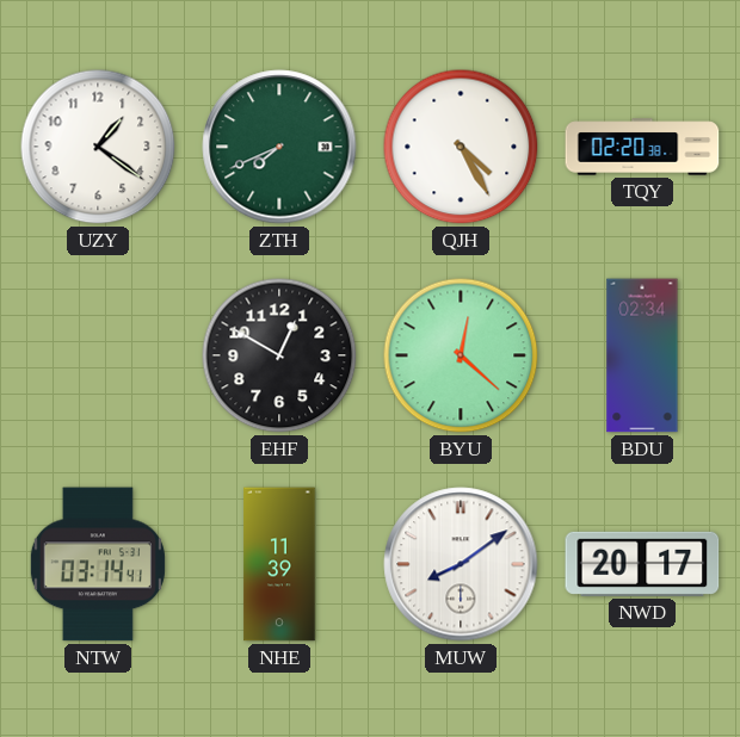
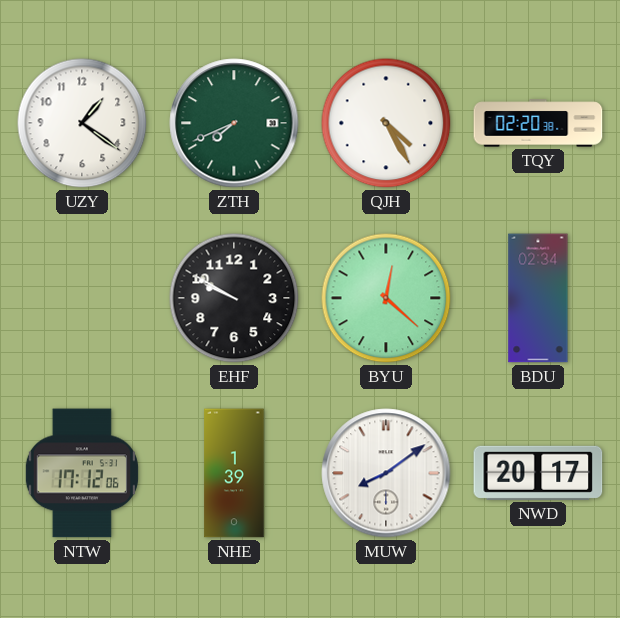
EHF: 12:50 -> 9:50 (234, 298)
NTW: 03:14 -> 17:12 (82, 473)
NHE: 11:39 -> 1:39 (234, 473)
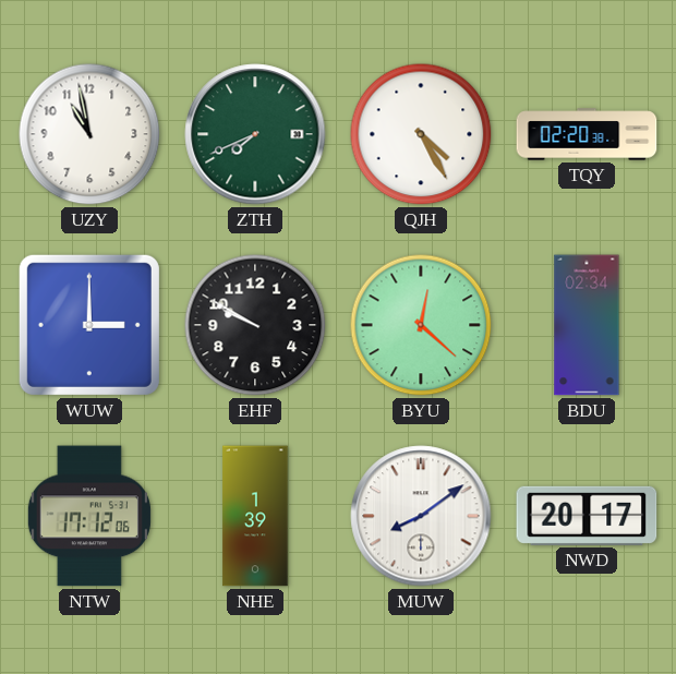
UZY: 1:21 -> 10:58 (89, 134)
WUW: none -> 3:00 (89, 325)
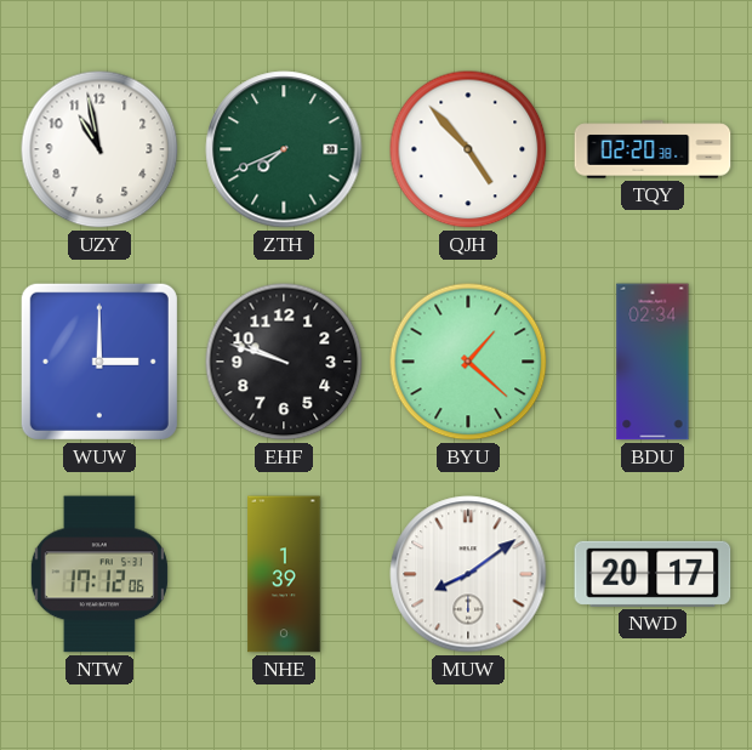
QJH: 4:25 -> 4:53 (468, 149)
EHF: 9:50 -> 9:48 (284, 362)
BYU: 12:22 -> 1:22 (468, 362)
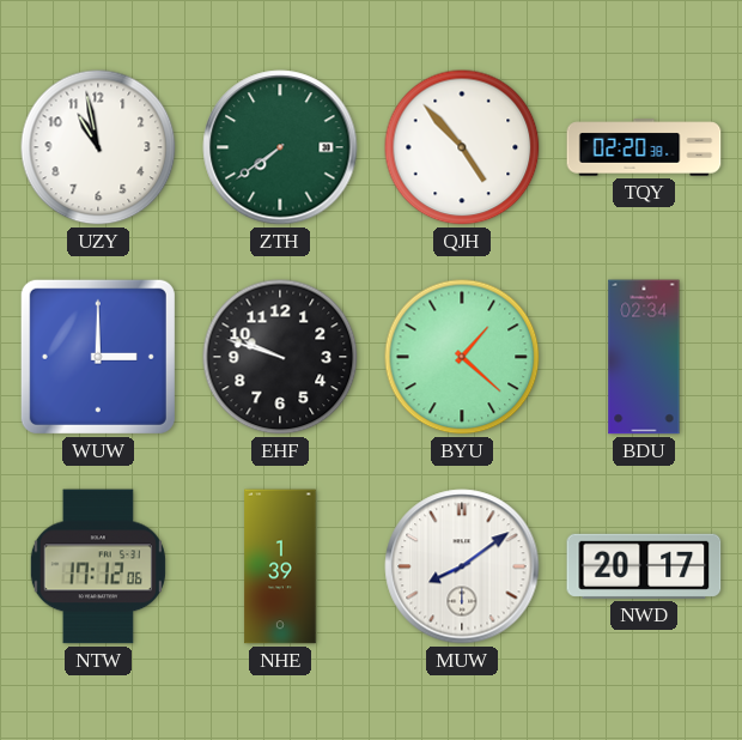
ZTH: 7:41 -> 7:39 (280, 147)
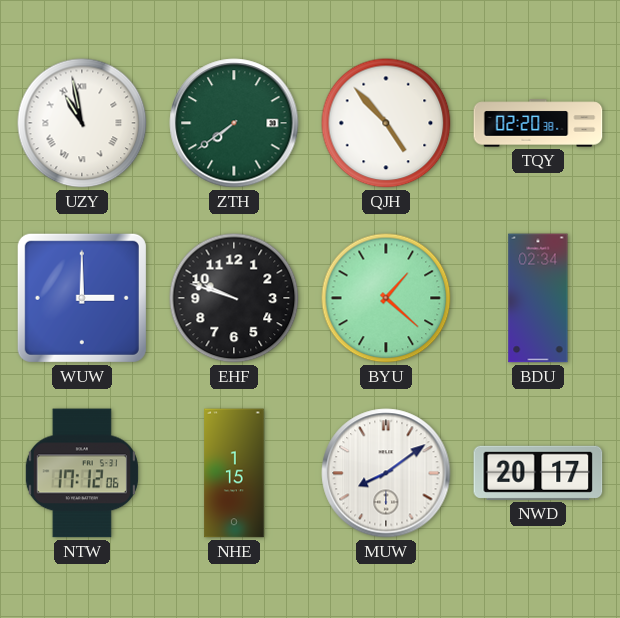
UZY numerals: Arabic -> Roman (82, 123)
NHE: 1:39 -> 1:15 (234, 473)
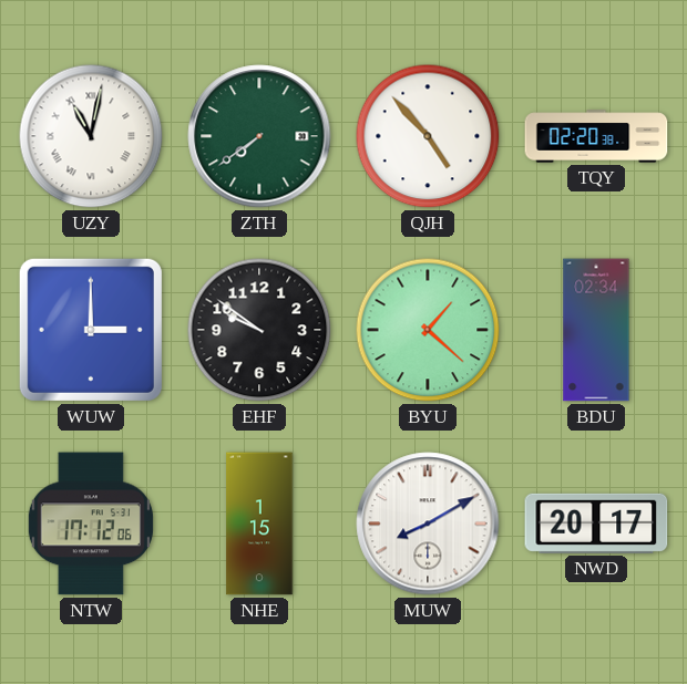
UZY: 10:58 -> 11:02 (91, 136)
EHF: 9:48 -> 9:51 (259, 330)
MUW: 8:09 -> 8:10 (428, 524)
